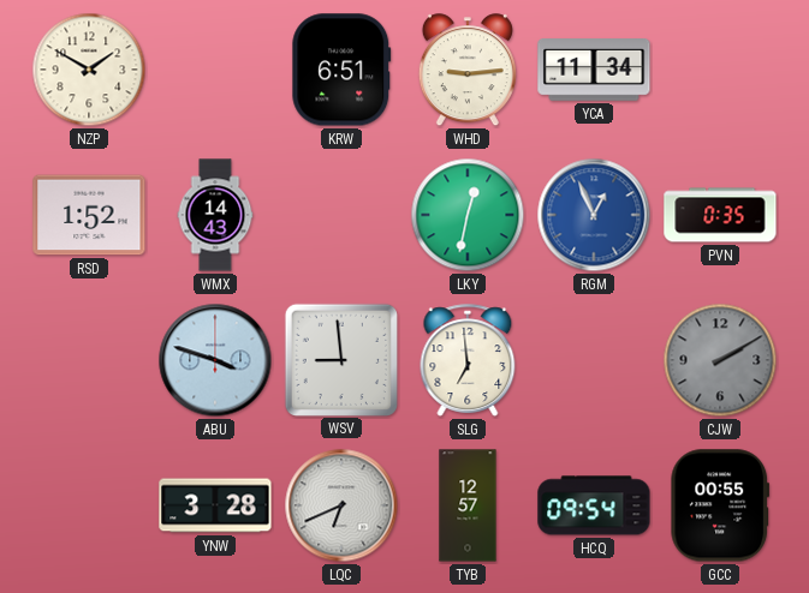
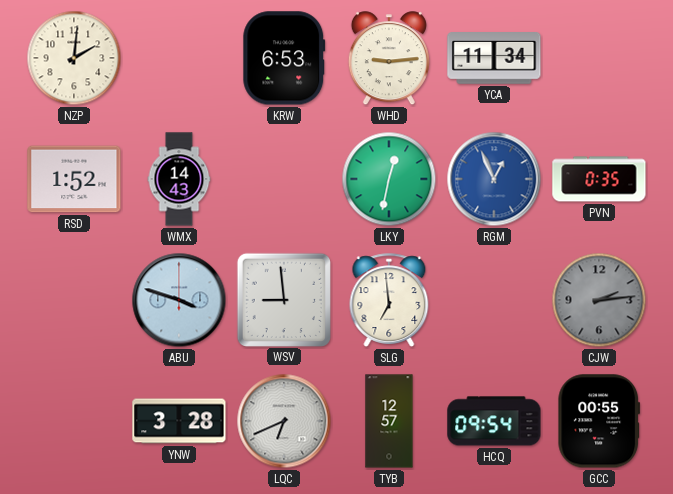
NZP: 1:50 -> 2:01 (74, 58)
KRW: 6:51 -> 6:53 (284, 58)
CJW: 2:10 -> 2:14 (599, 300)
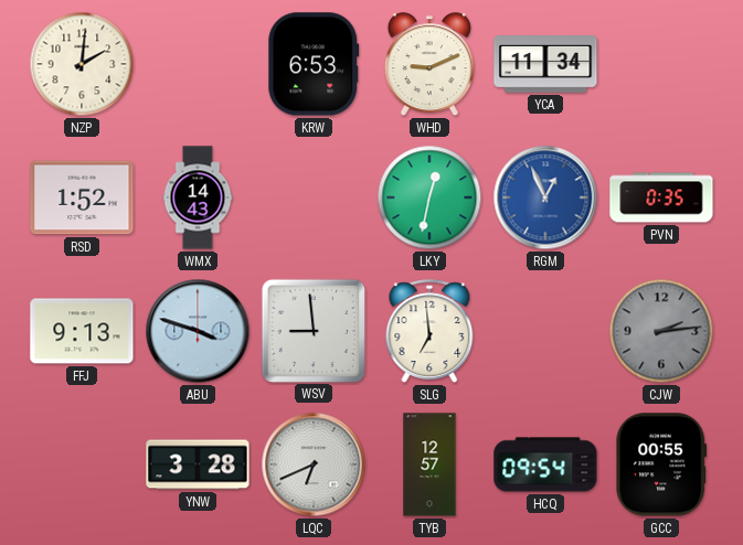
WHD: 9:14 -> 9:11 (429, 65)
FFJ: none -> 9:13 (82, 331)
